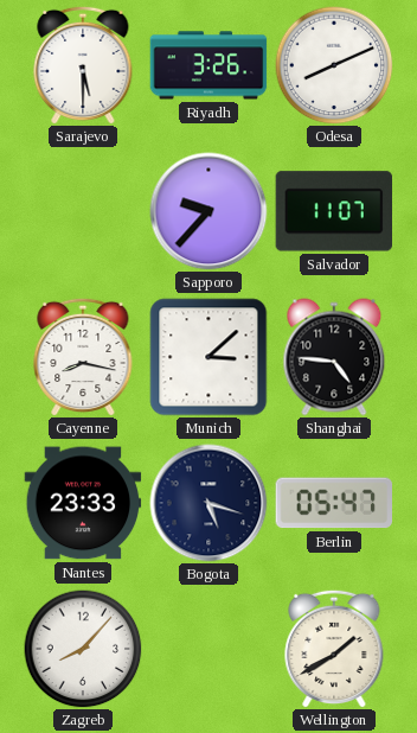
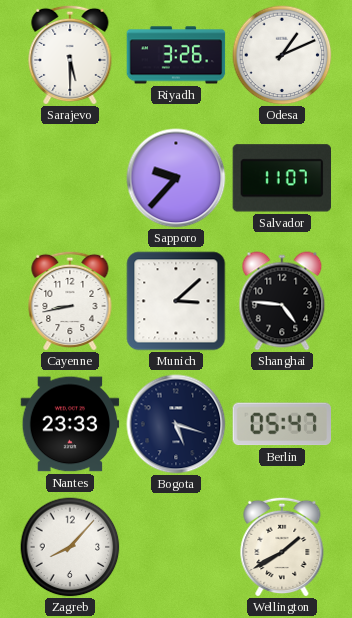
Odesa: 8:11 -> 1:11 (282, 55)
Cayenne: 8:17 -> 8:43 (70, 301)
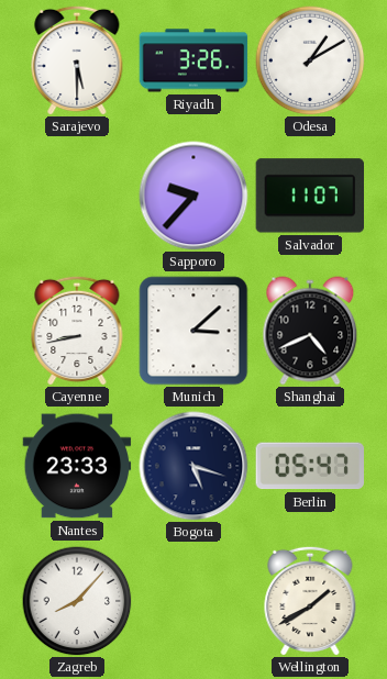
Odesa: 1:11 -> 1:10 (310, 60)
Shanghai: 4:46 -> 4:41 (310, 331)
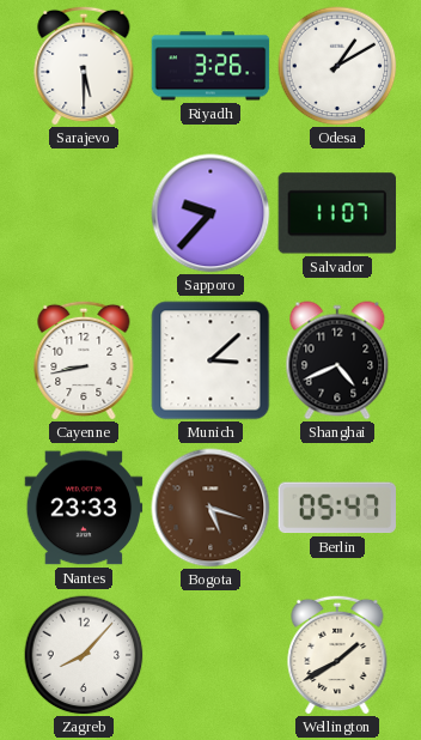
Bogota dial: navy -> brown (210, 508)
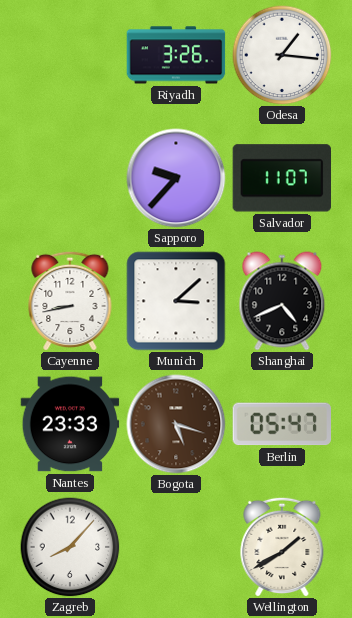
Sarajevo: 5:30 -> none (84, 66)
Odesa: 1:10 -> 1:16 (282, 55)
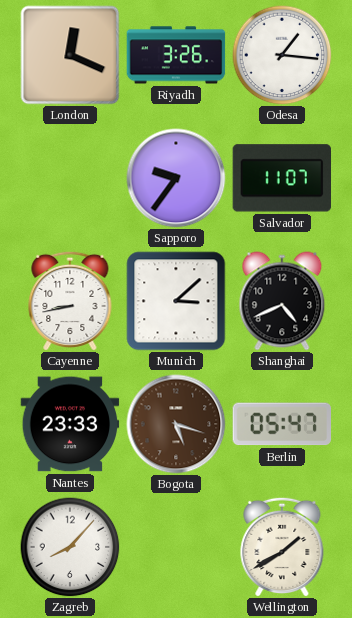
London: none -> 12:19 (70, 55)
Sapporo: 9:37 -> 9:36 (176, 178)
